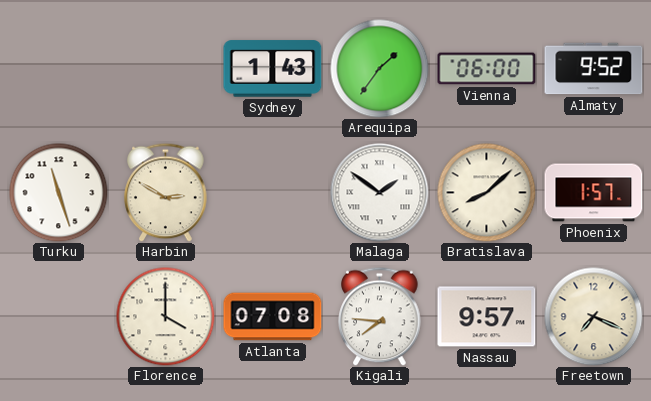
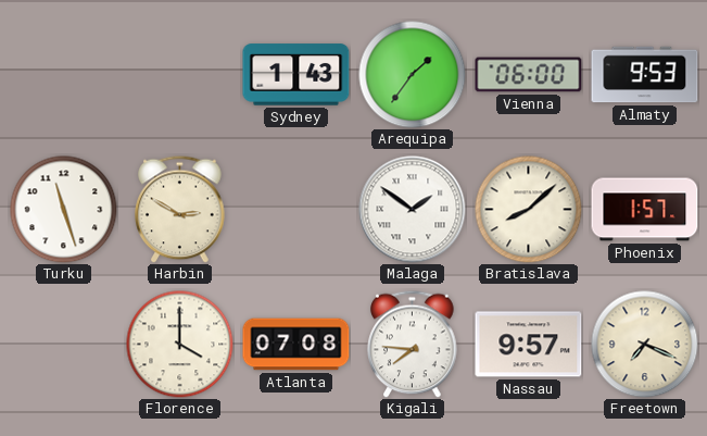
Almaty: 9:52 -> 9:53 (645, 75)
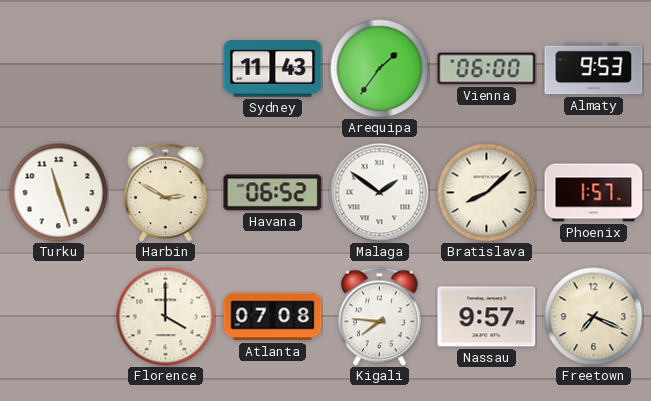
Sydney: 1:43 -> 11:43 (273, 69)
Havana: none -> 06:52 (273, 193)
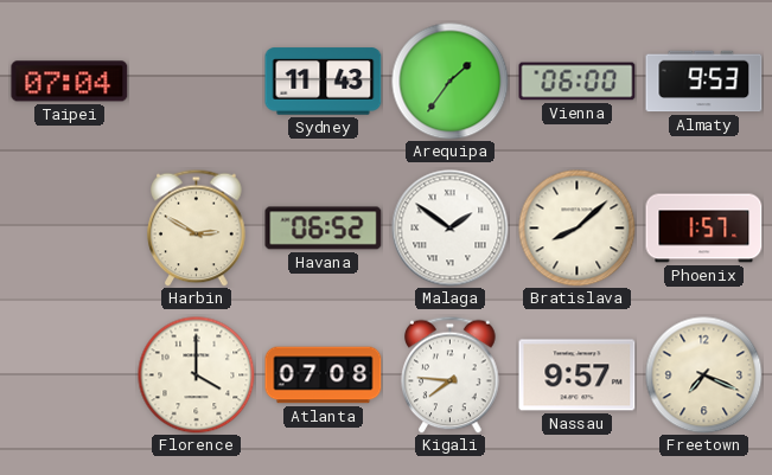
Taipei: none -> 07:04 (70, 82)
Turku: 11:27 -> none (59, 193)
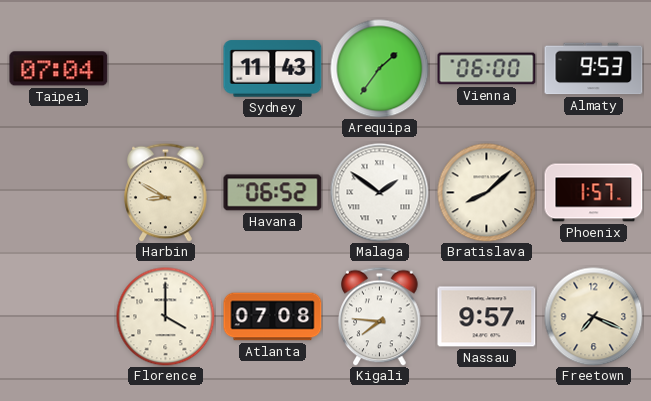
Harbin: 2:50 -> 8:50 (166, 192)
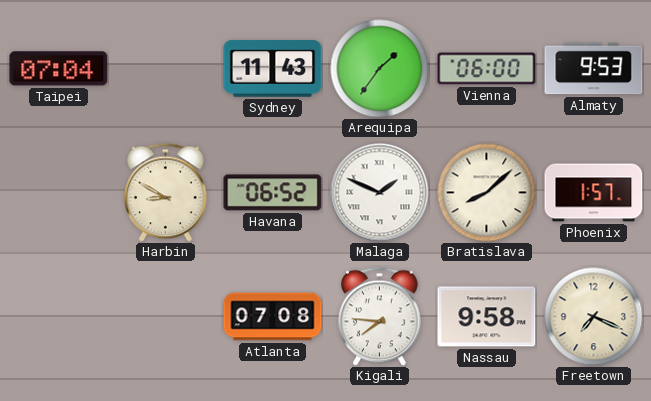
Malaga: 1:51 -> 1:49 (380, 193)
Florence: 4:00 -> none (166, 317)
Nassau: 9:57 -> 9:58 (487, 317)
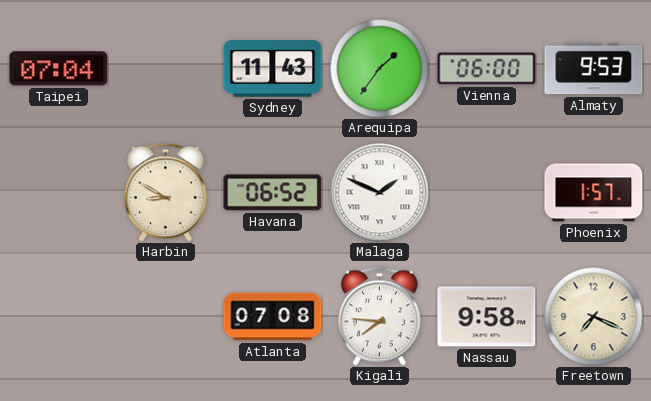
Bratislava: 8:08 -> none (487, 193)
